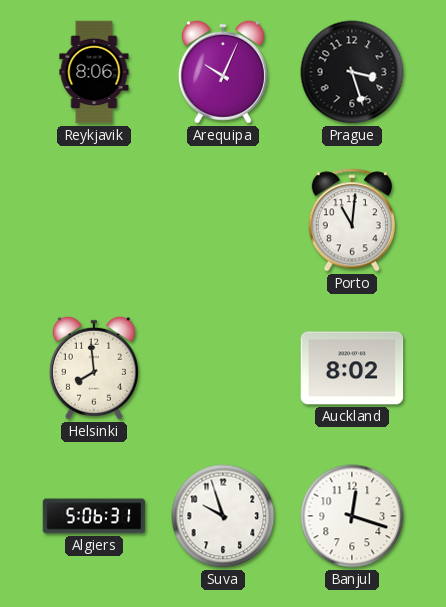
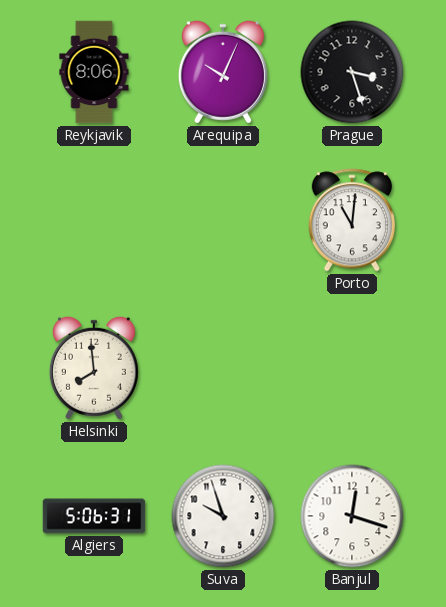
Auckland: 8:02 -> none (352, 368)
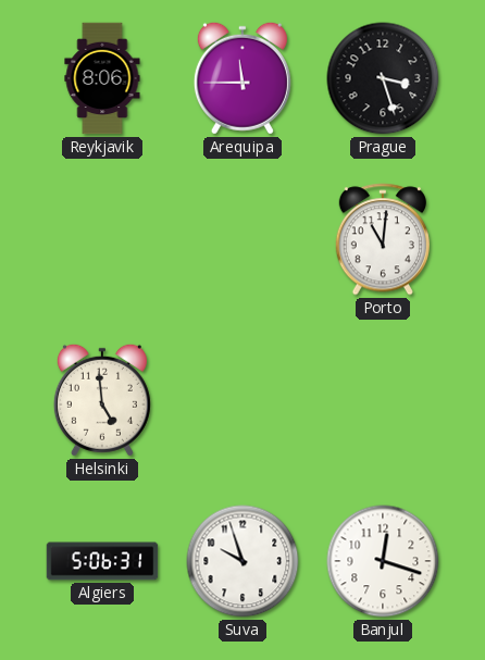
Arequipa: 10:04 -> 11:45 (242, 78)
Helsinki: 7:59 -> 4:59 (102, 400)
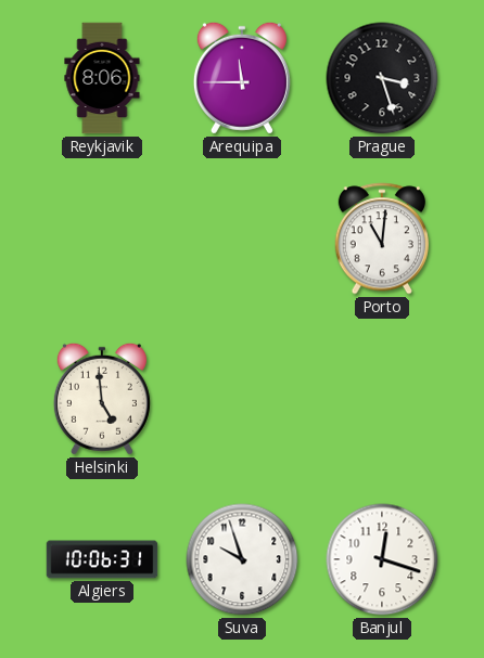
Algiers: 5:06 -> 10:06 (102, 559)
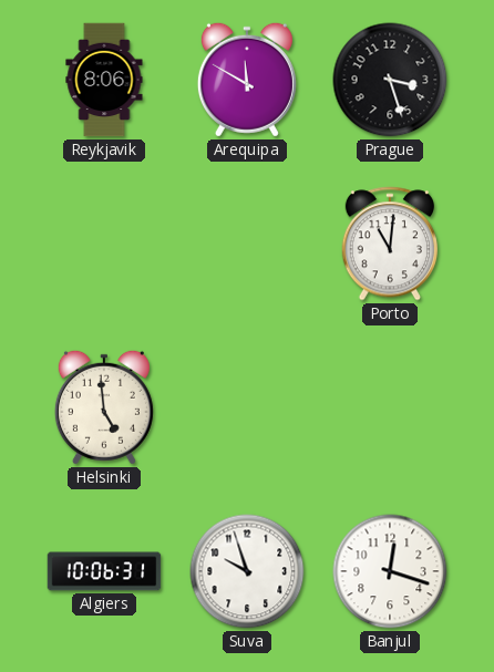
Arequipa: 11:45 -> 11:50 (247, 80)
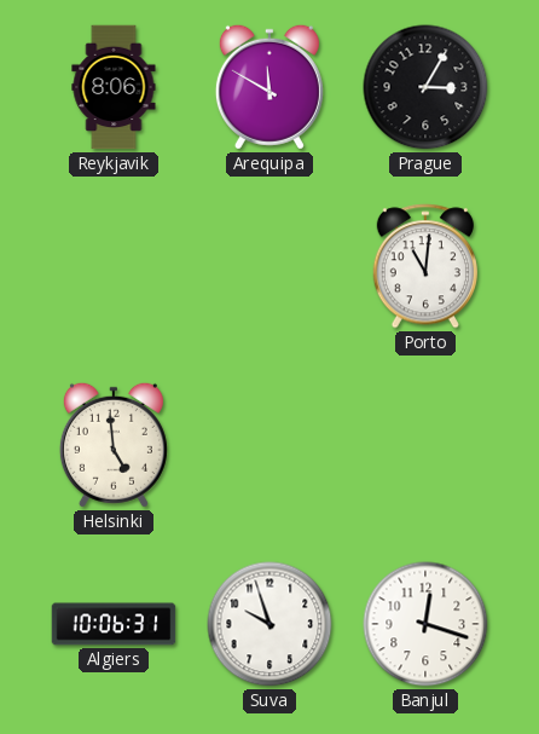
Prague: 3:27 -> 3:05 (425, 87)
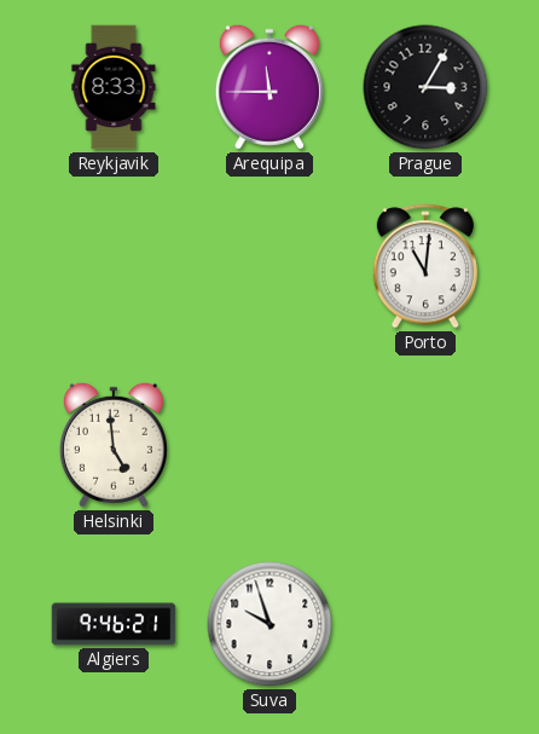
Reykjavik: 8:06 -> 8:33 (114, 87)
Arequipa: 11:50 -> 11:45 (269, 87)
Algiers: 10:06 -> 9:46 (114, 624)
Banjul: 12:18 -> none (425, 624)
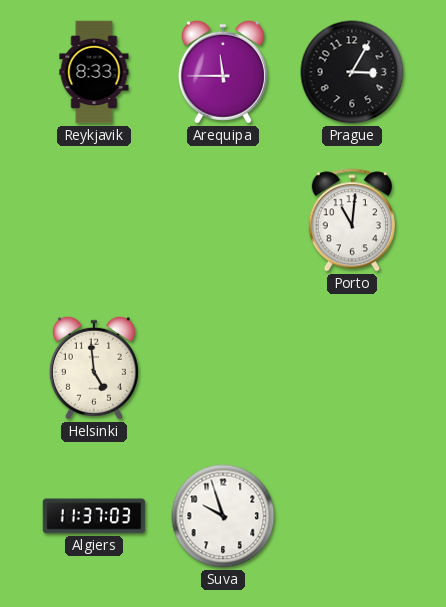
Algiers: 9:46 -> 11:37 (94, 516)
